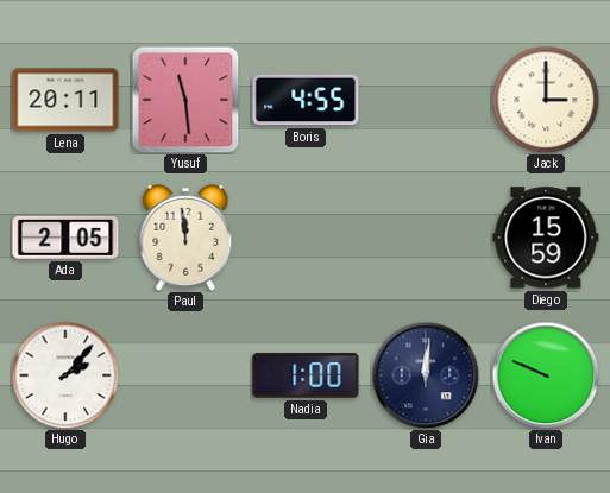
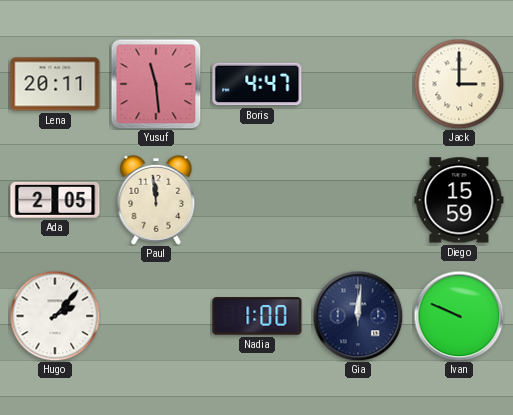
Boris: 4:55 -> 4:47 (257, 84)
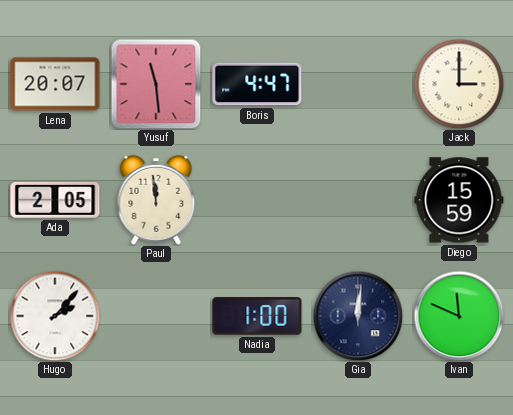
Lena: 20:11 -> 20:07 (55, 84)
Ivan: 9:49 -> 11:49 (459, 316)
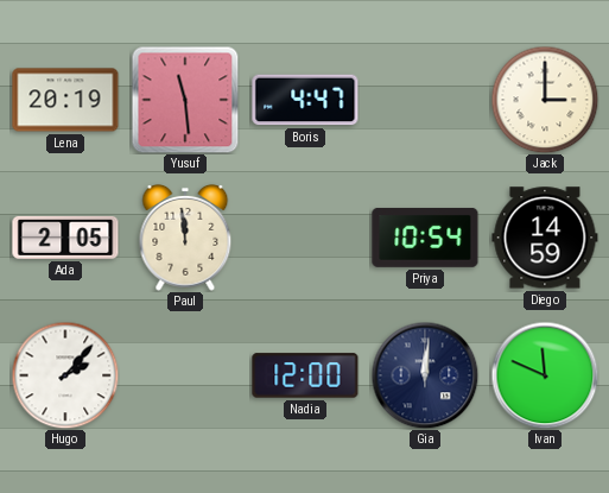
Lena: 20:07 -> 20:19 (65, 100)
Priya: none -> 10:54 (425, 238)
Diego: 15:59 -> 14:59 (545, 238)
Nadia: 1:00 -> 12:00 (305, 375)
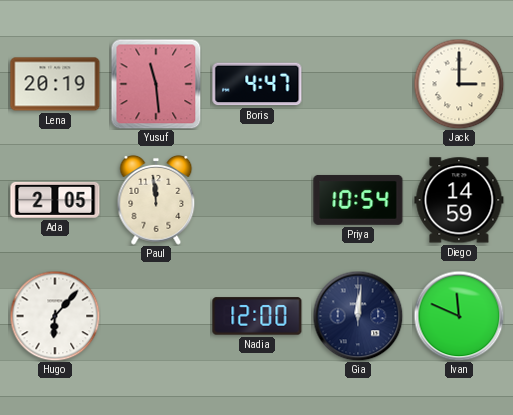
Hugo: 2:07 -> 6:07 (55, 316)
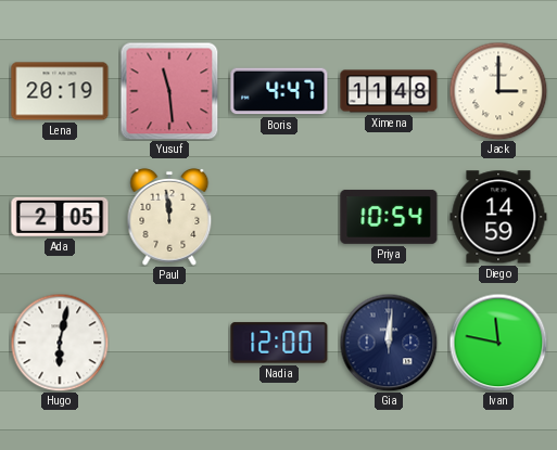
Ximena: none -> 11:48 (389, 91)
Hugo: 6:07 -> 6:02 (60, 343)
Ivan: 11:49 -> 11:47 (498, 343)
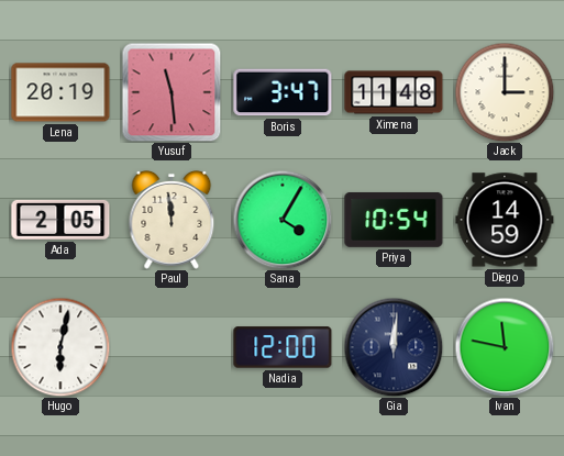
Boris: 4:47 -> 3:47 (283, 92)
Sana: none -> 4:05 (283, 220)
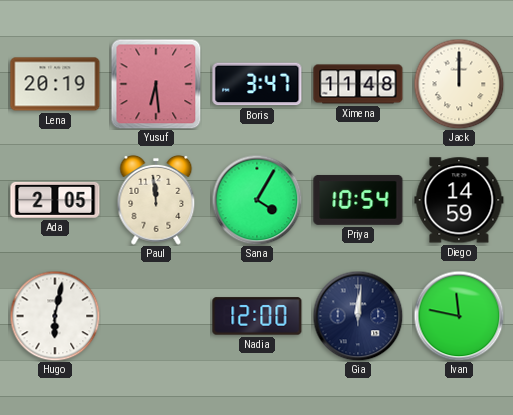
Yusuf: 11:29 -> 6:29 (156, 84)
Jack: 3:00 -> 12:00 (459, 84)
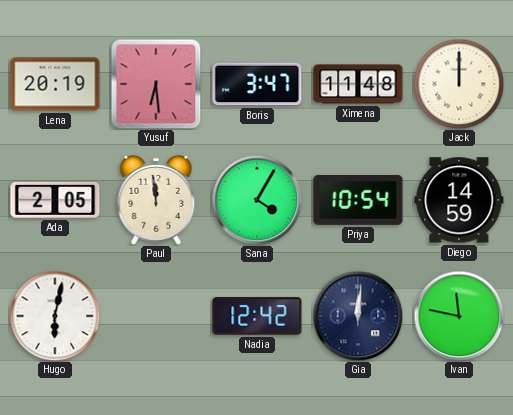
Nadia: 12:00 -> 12:42 (257, 316)
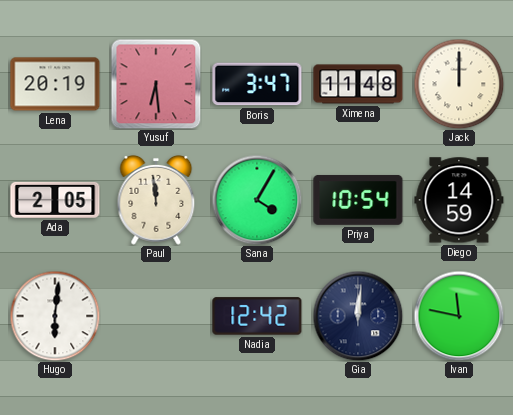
Hugo: 6:02 -> 6:01 (55, 316)
